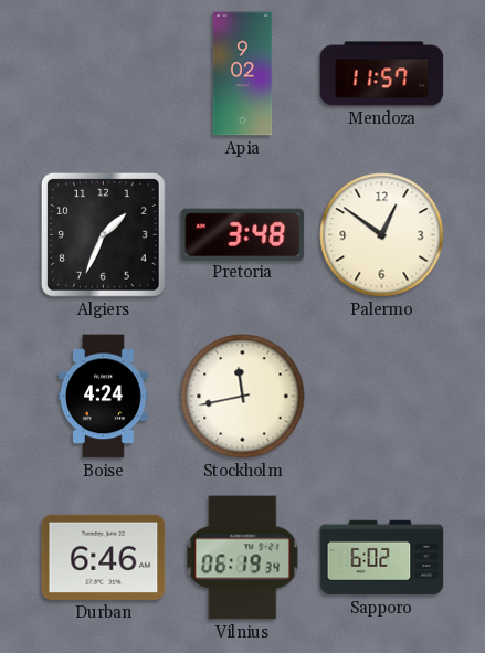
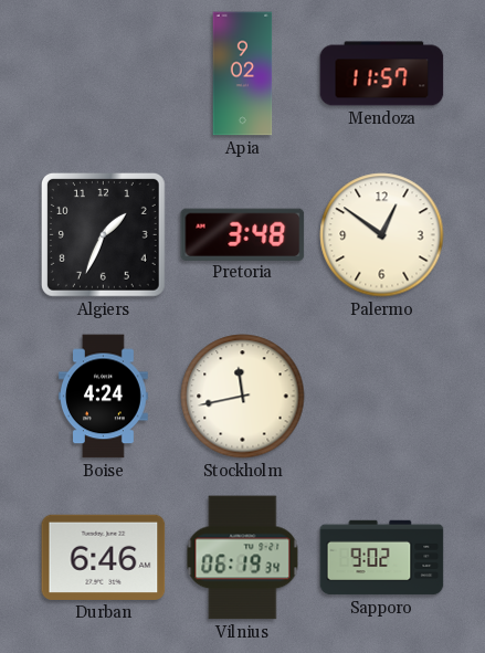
Sapporo: 6:02 -> 9:02 (382, 558)
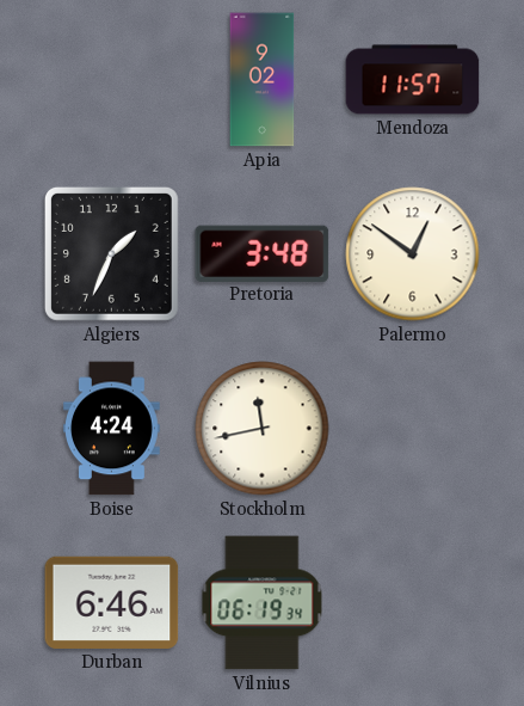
Sapporo: 9:02 -> none (382, 558)
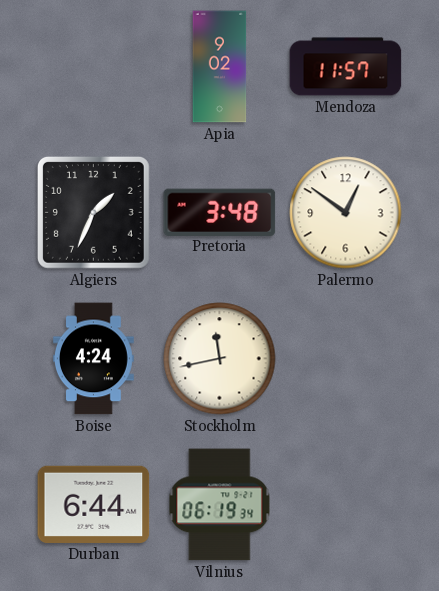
Durban: 6:46 -> 6:44 (94, 504)
